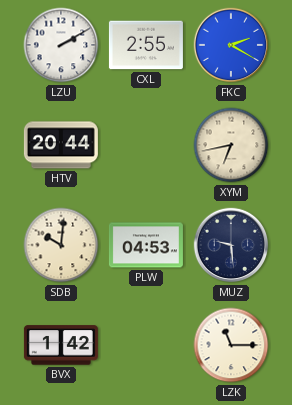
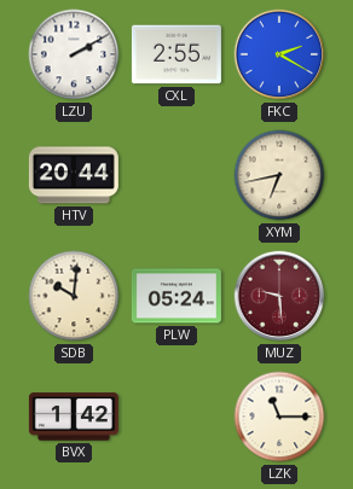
PLW: 04:53 -> 05:24 (176, 296)
MUZ dial: navy -> burgundy (279, 296)
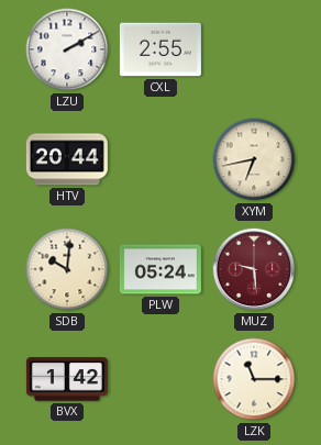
FKC: 2:20 -> none (279, 54)
